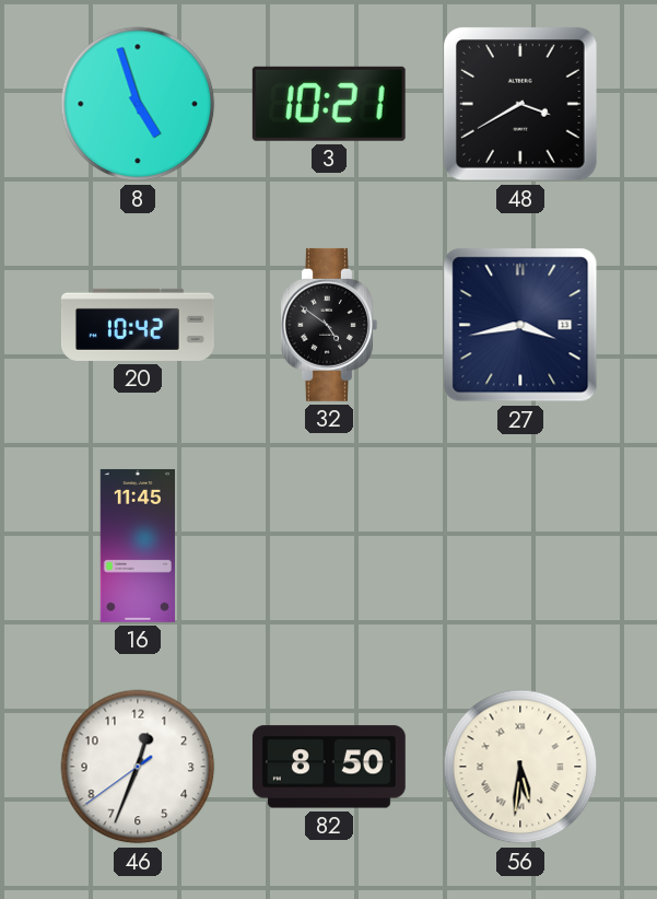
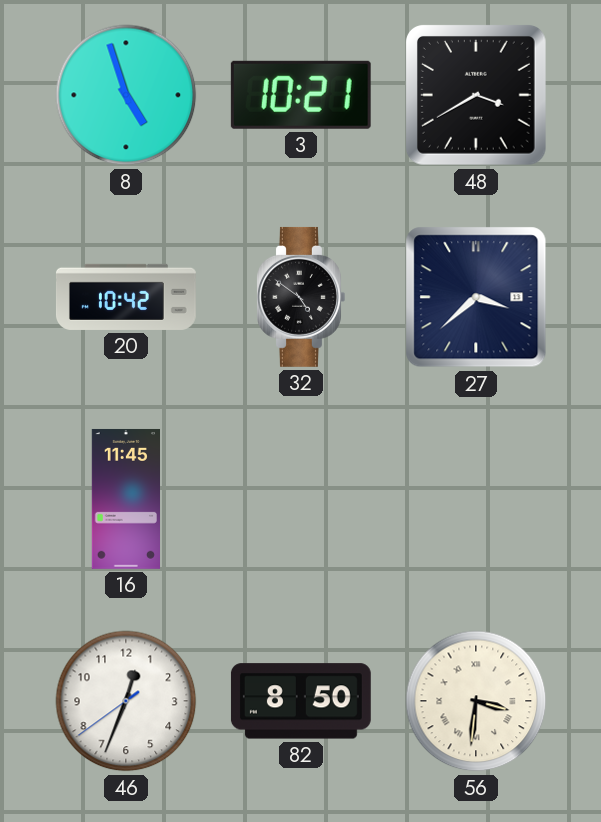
27: 3:43 -> 3:38 (476, 297)
56: 5:31 -> 3:31 (476, 701)
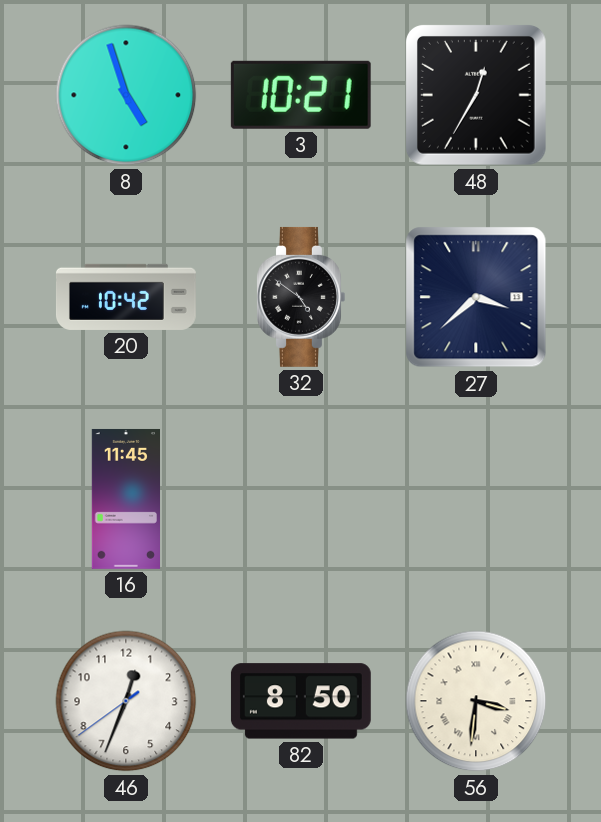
48: 3:40 -> 12:35 (477, 96)
